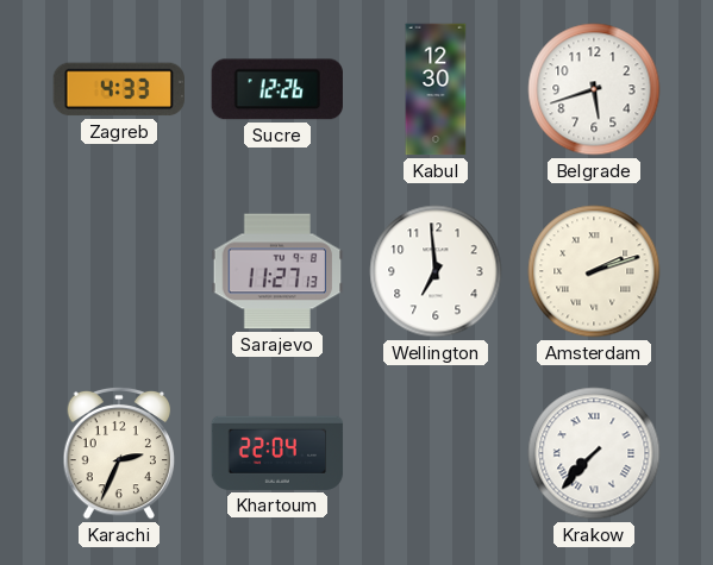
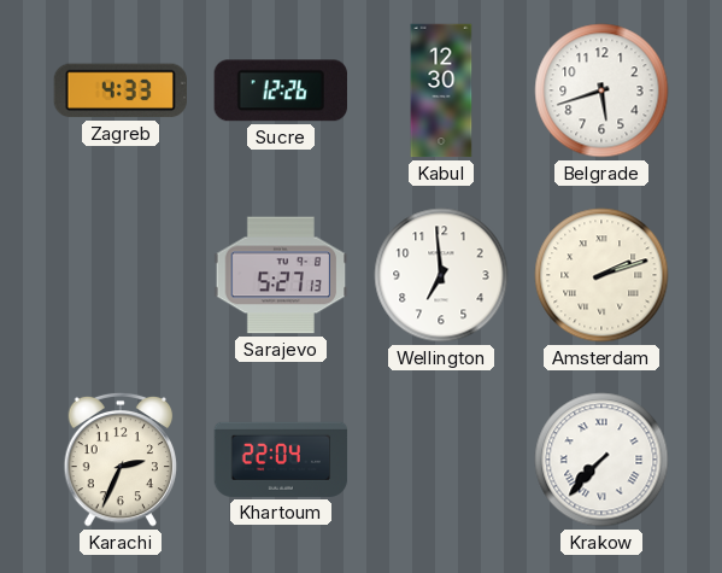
Sarajevo: 11:27 -> 5:27 (281, 275)
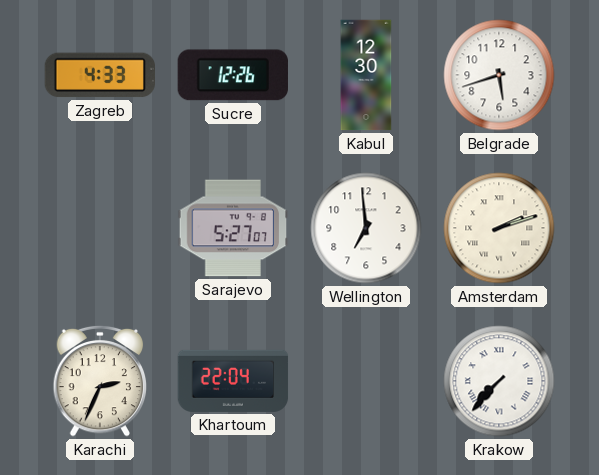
Sarajevo: 5:27:13 -> 5:27:07 (233, 228)
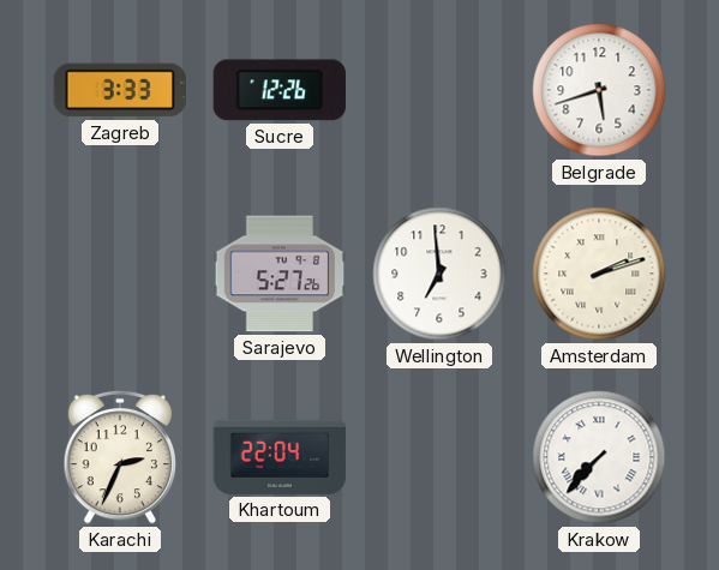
Zagreb: 4:33 -> 3:33 (119, 90)
Kabul: 12:30 -> none (366, 75)
Sarajevo: 5:27:07 -> 5:27:26 (280, 274)
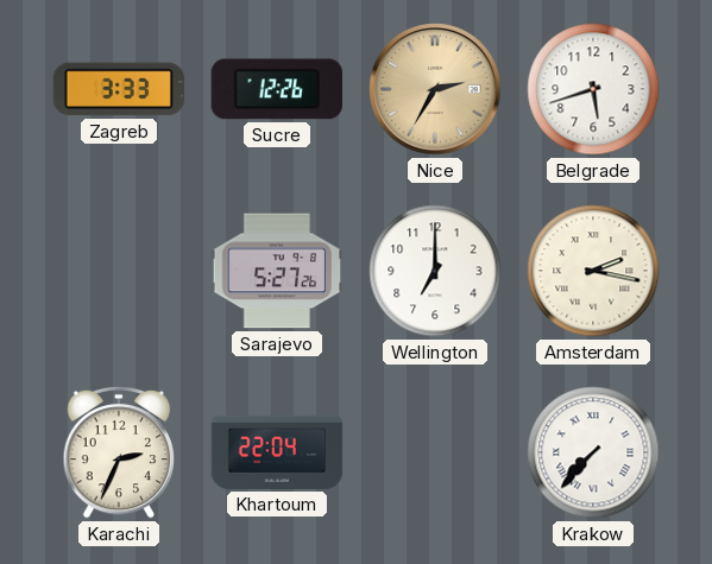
Nice: none -> 2:35 (435, 89)
Wellington: 6:59 -> 7:00 (435, 271)
Amsterdam: 2:12 -> 2:17 (593, 271)
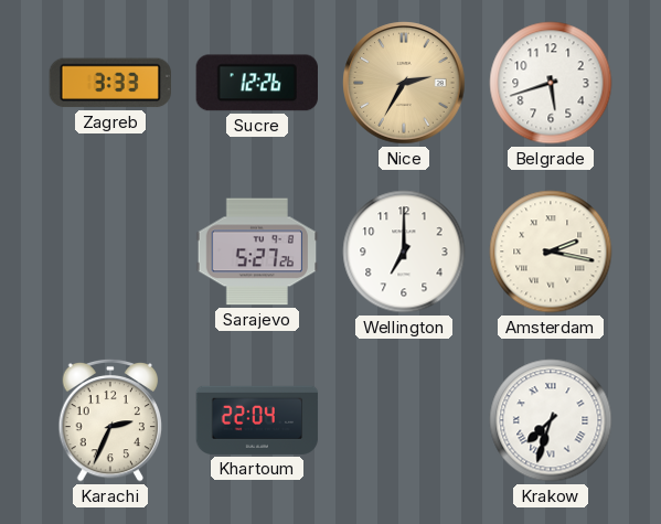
Krakow: 7:37 -> 7:33 (551, 420)
